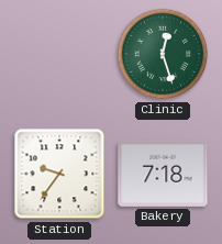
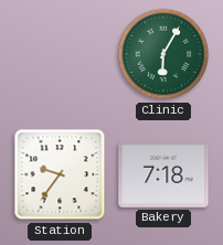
Clinic: 12:27 -> 6:05 (163, 54)
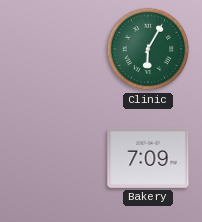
Station: 9:36 -> none (60, 174)
Bakery: 7:18 -> 7:09 (148, 159)
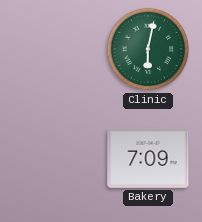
Clinic: 6:05 -> 6:02 (148, 49)
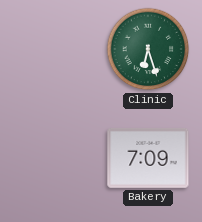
Clinic: 6:02 -> 6:27 (148, 49)
